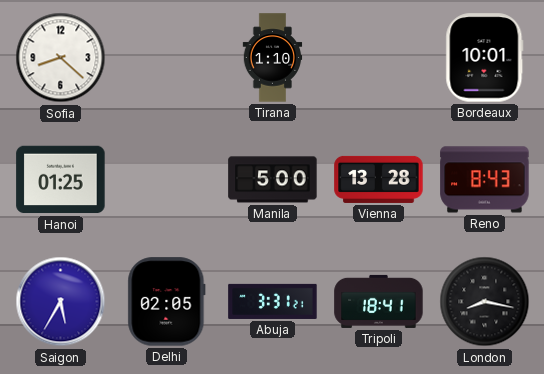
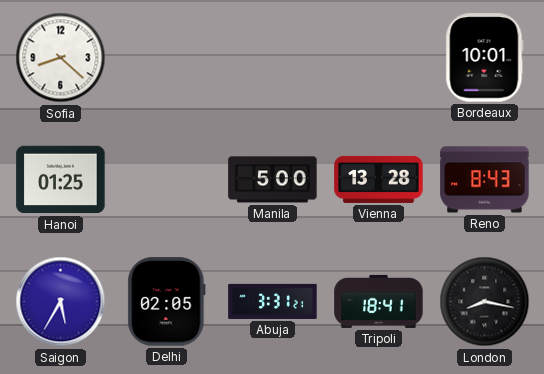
Tirana: 1:10 -> none (273, 58)
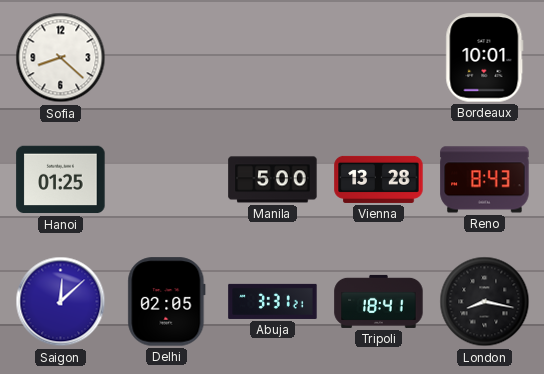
Saigon: 5:35 -> 12:08 (61, 302)
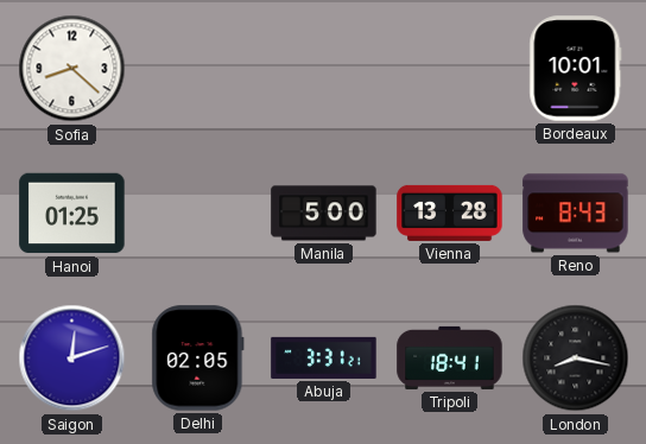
Saigon: 12:08 -> 12:12 (72, 359)
